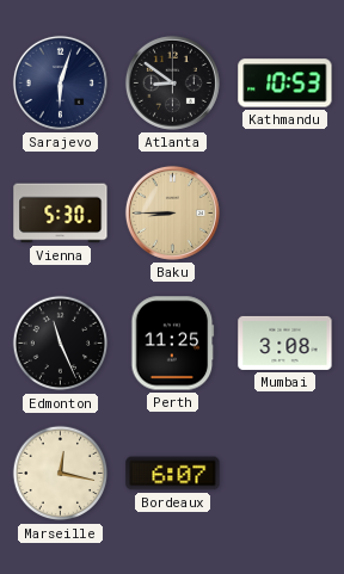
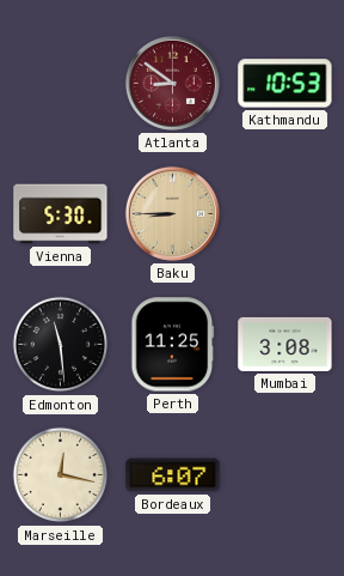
Sarajevo: 6:03 -> none (60, 82)
Atlanta dial: black -> burgundy (172, 83)
Edmonton: 11:26 -> 11:29 (61, 345)
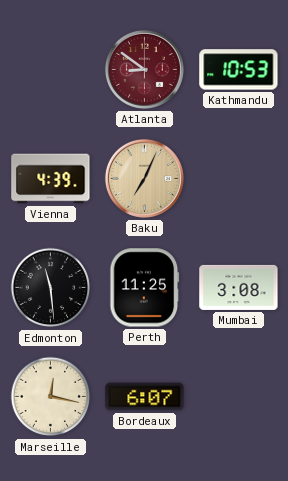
Vienna: 5:30 -> 4:39 (51, 179)
Baku: 8:45 -> 7:04 (144, 178)
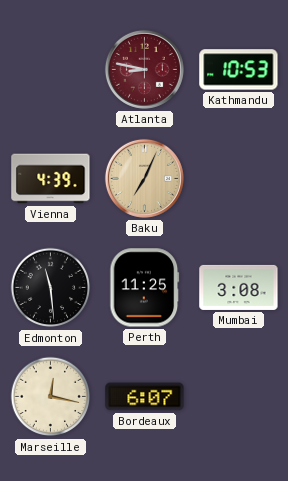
Atlanta: 8:51 -> 8:47 (144, 69)
